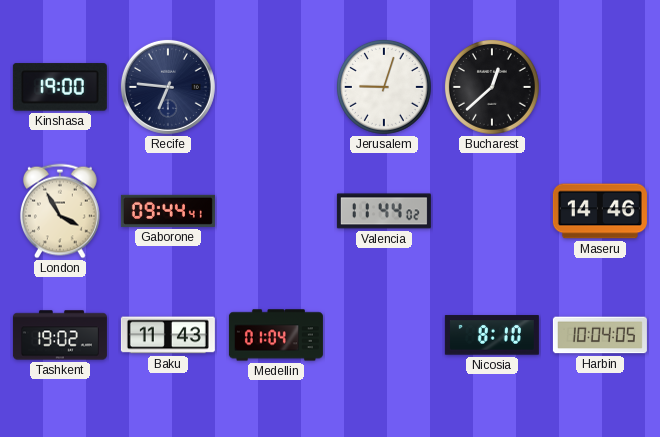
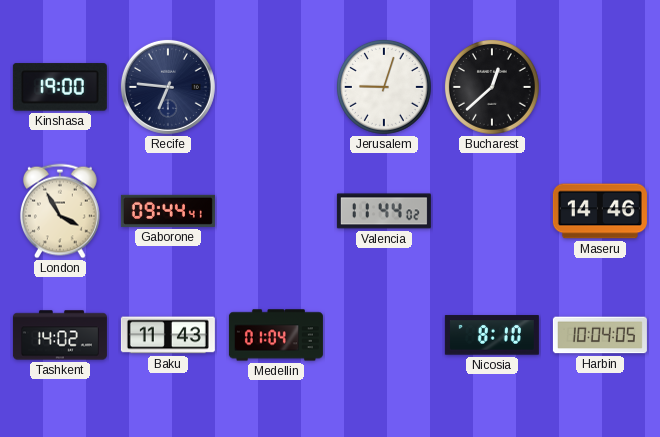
Tashkent: 19:02 -> 14:02 (60, 335)
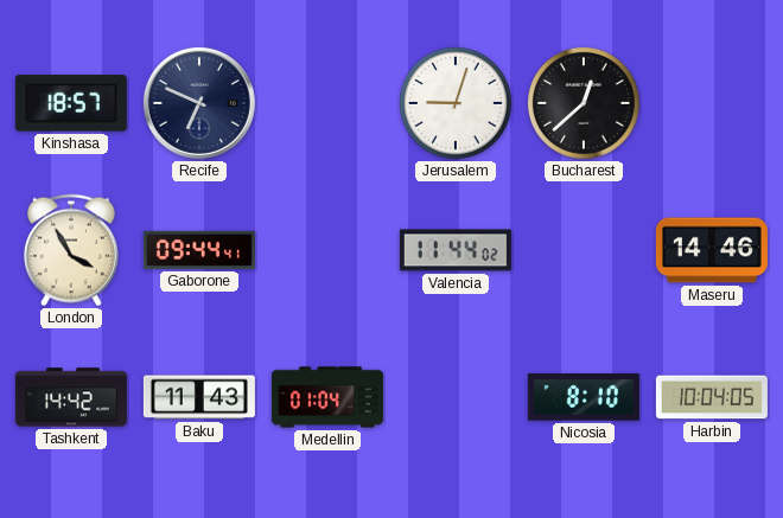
Kinshasa: 19:00 -> 18:57 (71, 103)
Recife: 6:46 -> 6:49 (199, 103)
Tashkent: 14:02 -> 14:42 (71, 397)
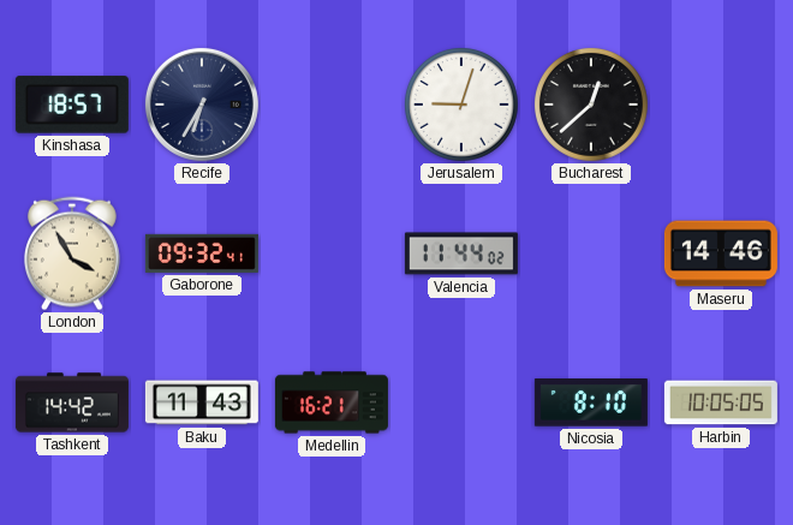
Recife: 6:49 -> 6:35 (202, 105)
Gaborone: 09:44 -> 09:32 (202, 253)
Medellin: 01:04 -> 16:21 (332, 402)
Harbin: 10:04 -> 10:05 (721, 402)
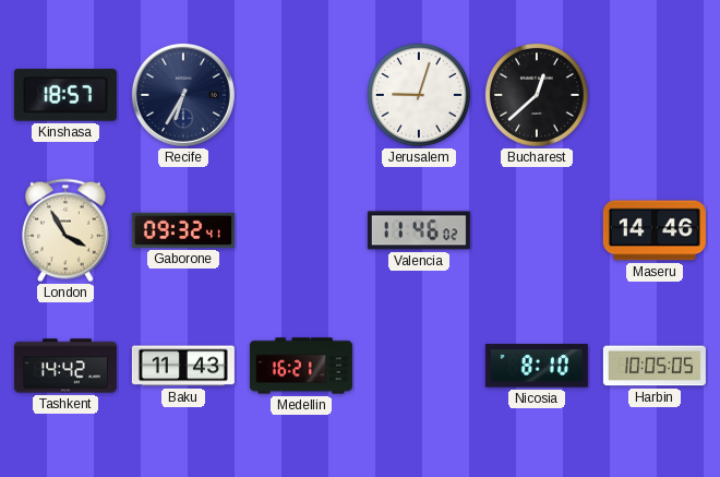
Valencia: 11:44 -> 11:46 (419, 230)
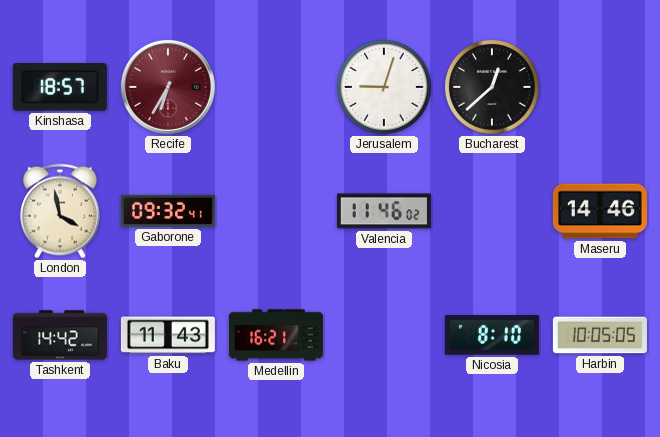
Recife dial: navy -> burgundy (168, 87)
London: 3:55 -> 3:58 (60, 211)
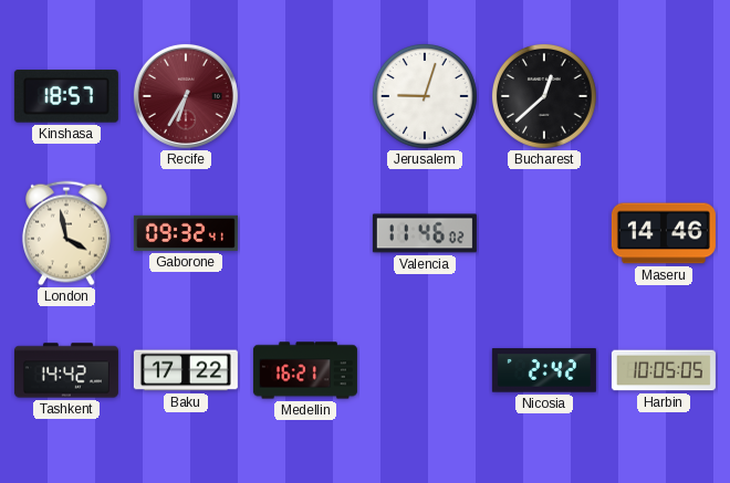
Baku: 11:43 -> 17:22 (186, 370)
Nicosia: 8:10 -> 2:42 (544, 370)
